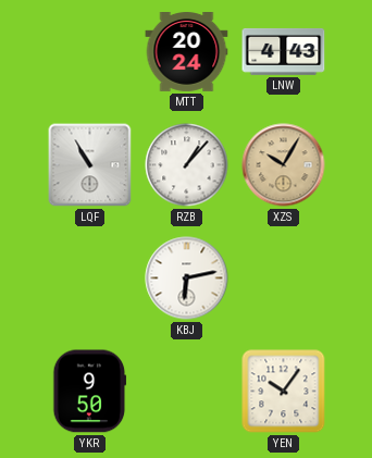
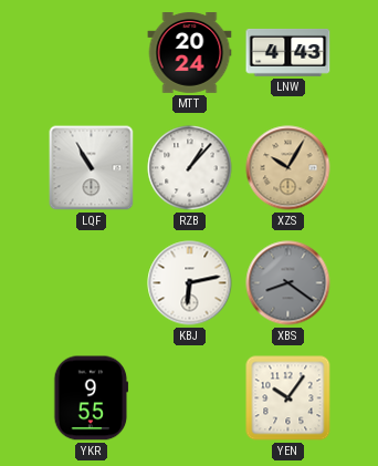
XBS: none -> 8:21 (288, 283)
YKR: 9:50 -> 9:55 (92, 398)
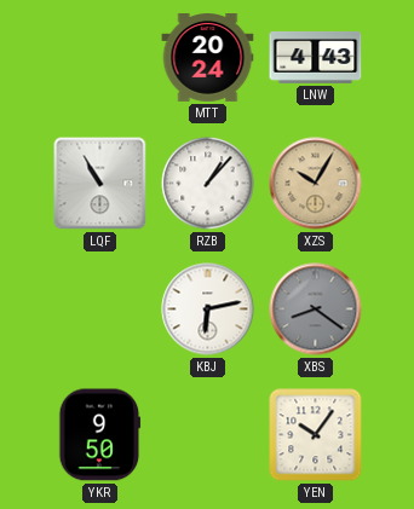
YKR: 9:55 -> 9:50 (100, 435)
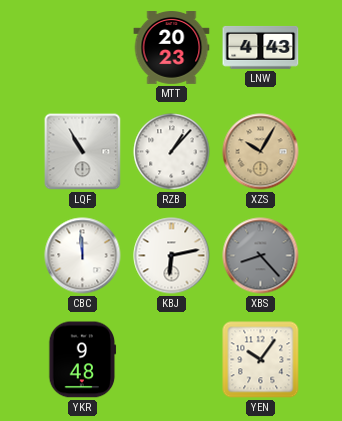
MTT: 20:24 -> 20:23 (172, 48)
CBC: none -> 11:59 (83, 256)
XBS: 8:21 -> 8:23 (261, 256)
YKR: 9:50 -> 9:48 (83, 360)
